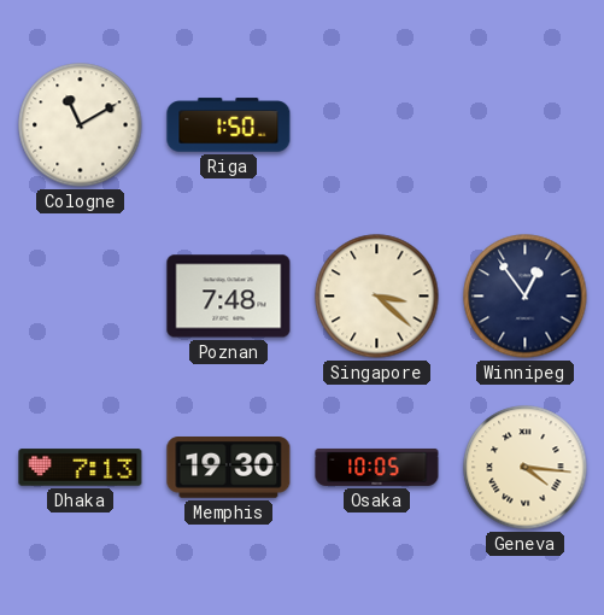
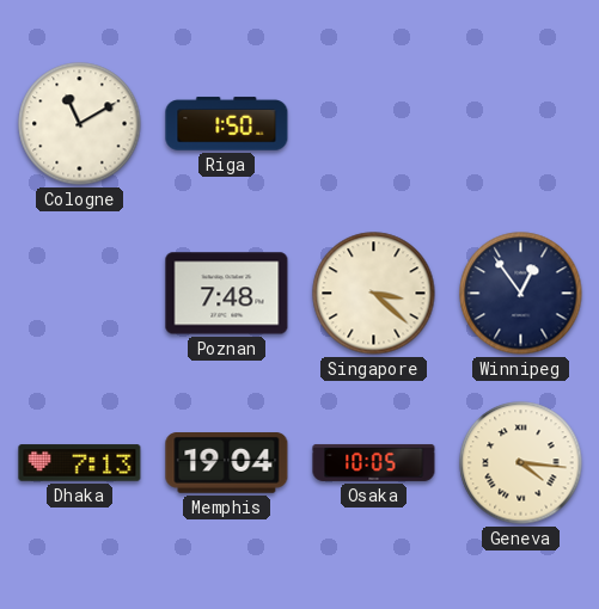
Memphis: 19:30 -> 19:04 (227, 463)
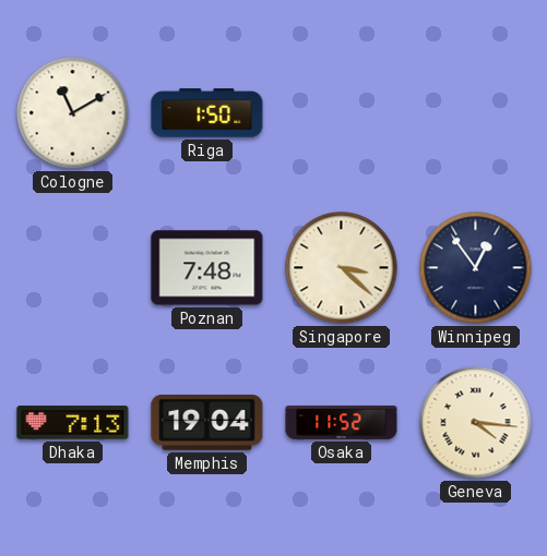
Osaka: 10:05 -> 11:52 (342, 422)
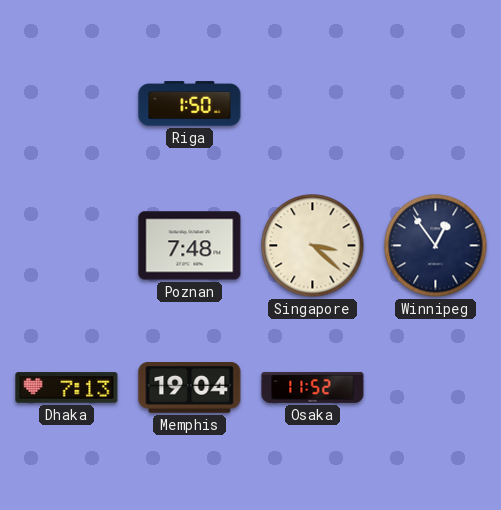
Cologne: 11:10 -> none (73, 113)
Geneva: 4:16 -> none (476, 423)
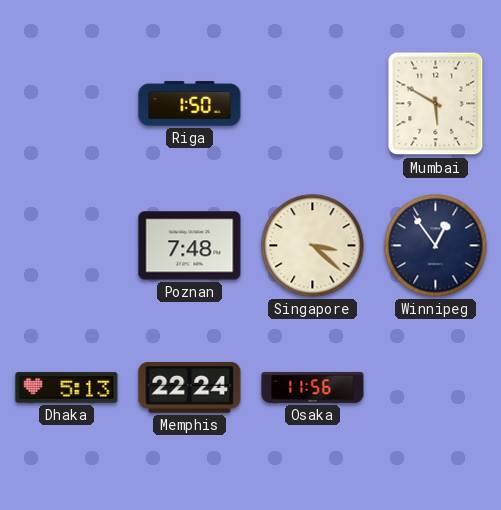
Mumbai: none -> 5:50 (436, 104)
Dhaka: 7:13 -> 5:13 (67, 388)
Memphis: 19:04 -> 22:24 (190, 388)
Osaka: 11:52 -> 11:56 (313, 387)
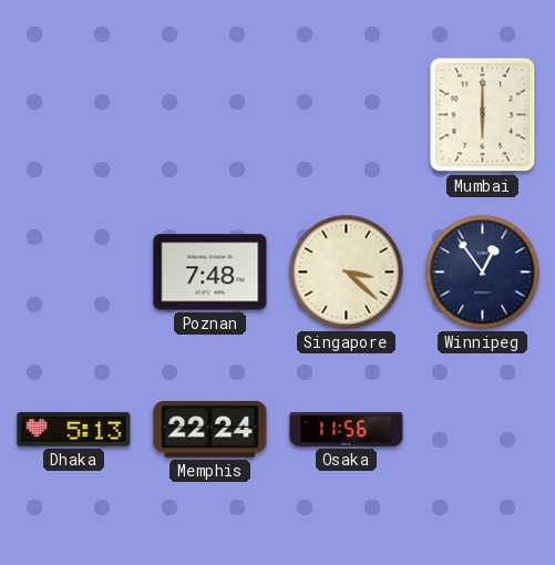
Riga: 1:50 -> none (190, 104)
Mumbai: 5:50 -> 6:00 (483, 115)
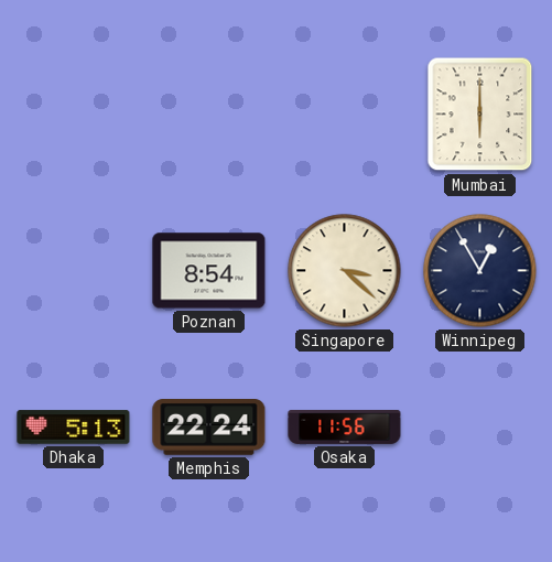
Poznan: 7:48 -> 8:54 (209, 271)
Winnipeg: 12:54 -> 12:55 (480, 271)
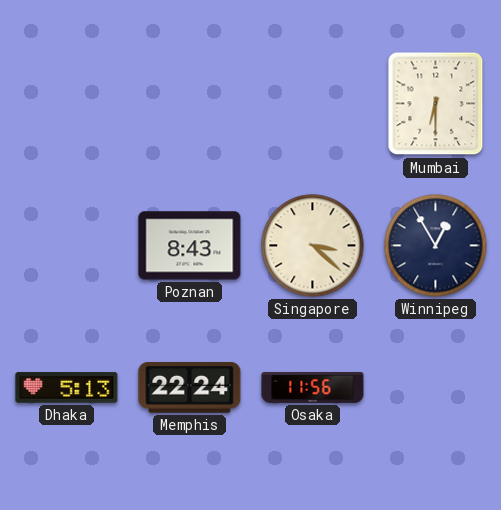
Mumbai: 6:00 -> 6:30 (436, 104)
Poznan: 8:54 -> 8:43 (190, 246)
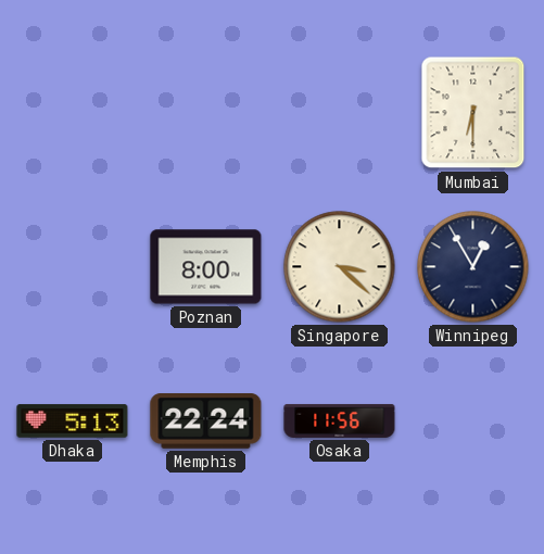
Poznan: 8:43 -> 8:00 (206, 267)
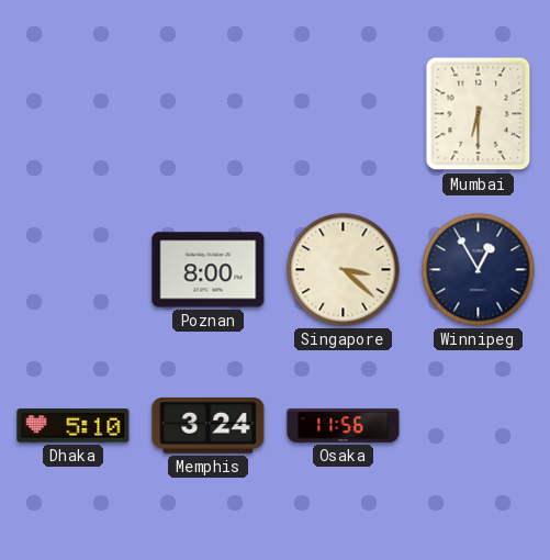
Dhaka: 5:13 -> 5:10 (74, 426)
Memphis: 22:24 -> 3:24 (209, 426)
